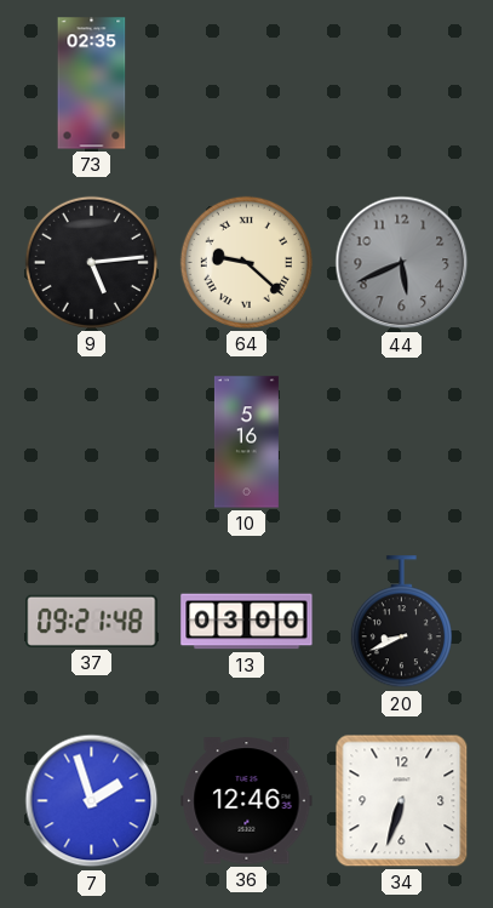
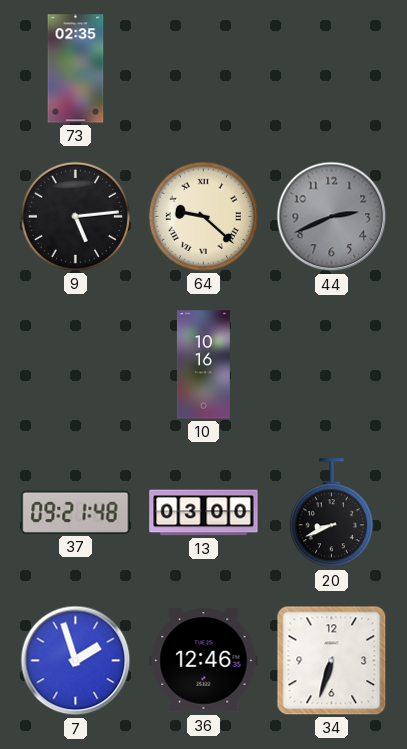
44: 5:41 -> 2:41 (332, 217)
10: 5:16 -> 10:16 (203, 365)
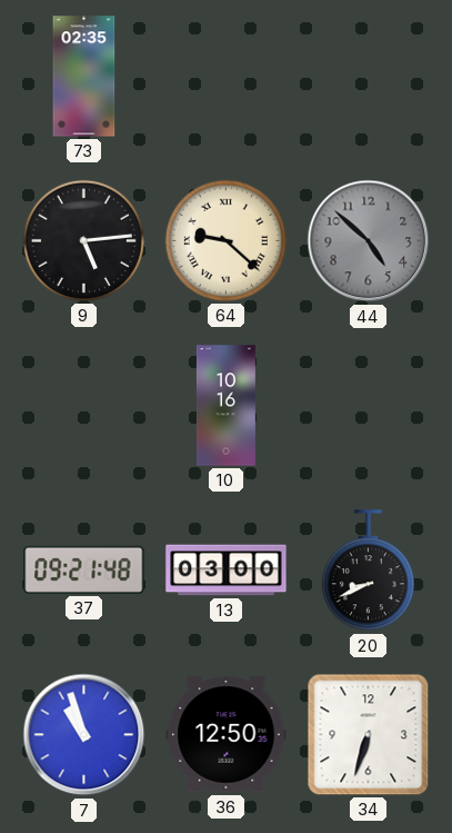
44: 2:41 -> 4:52 (369, 241)
7: 1:57 -> 10:57 (84, 735)
36: 12:46 -> 12:50 (227, 735)
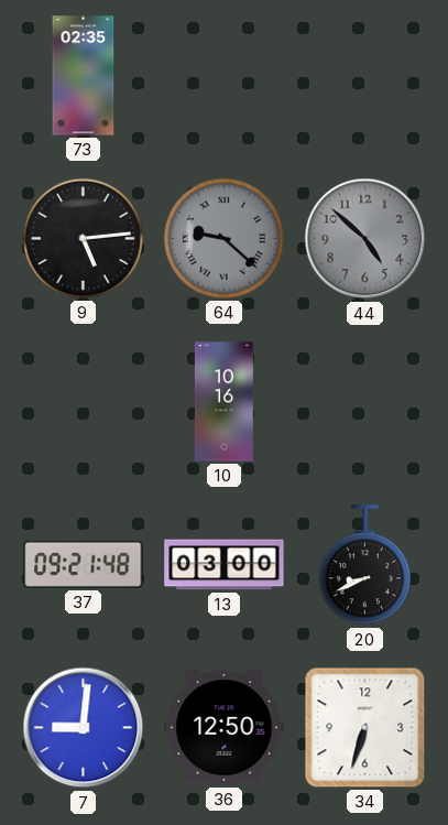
64 dial: cream -> grey (223, 238)
7: 10:57 -> 9:01 (84, 728)
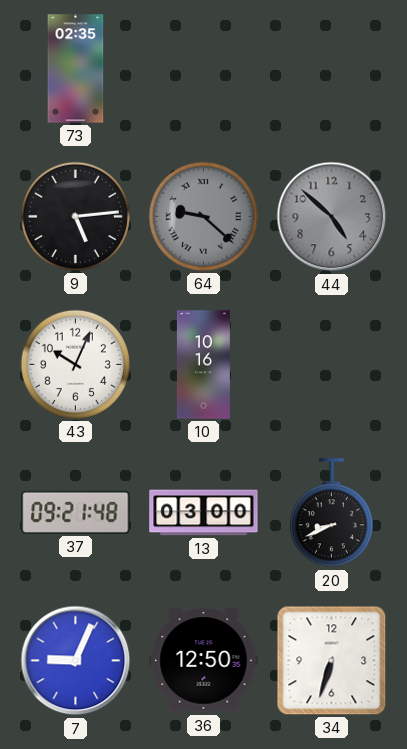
43: none -> 10:04 (75, 364)
7: 9:01 -> 9:04 (76, 661)
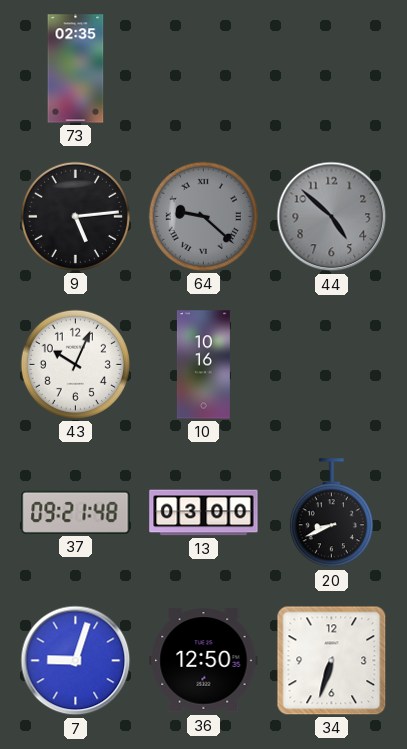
7: 9:04 -> 9:03 (76, 661)
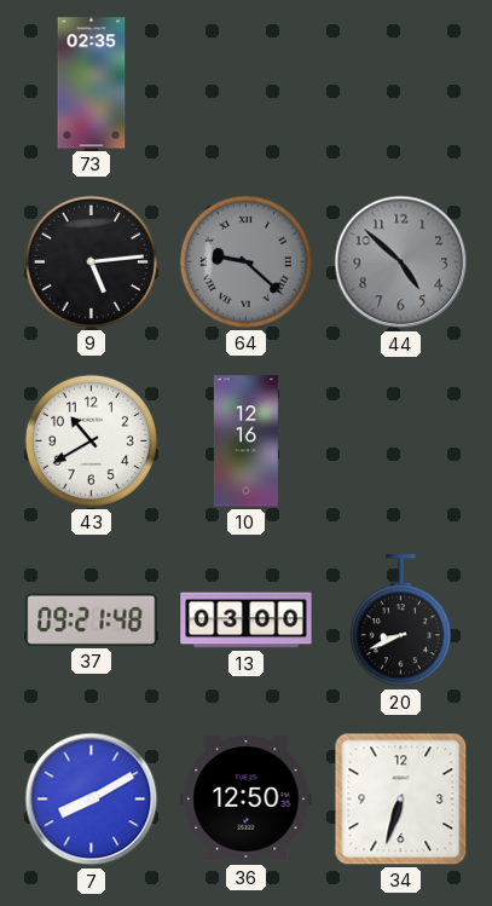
43: 10:04 -> 10:40 (91, 440)
10: 10:16 -> 12:16 (245, 442)
7: 9:03 -> 8:10 (92, 800)
